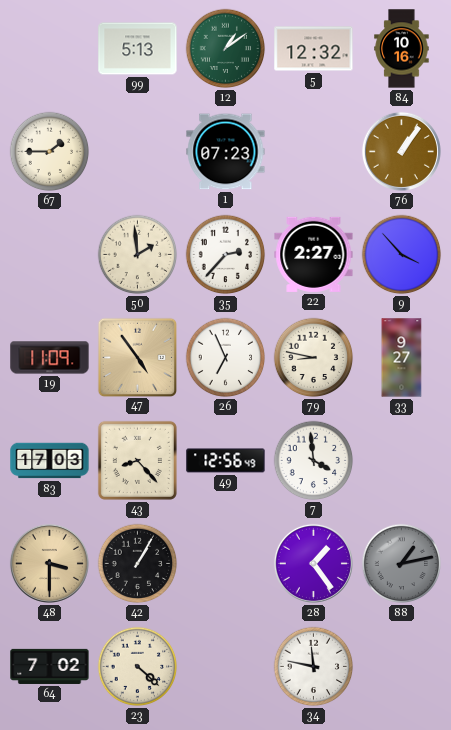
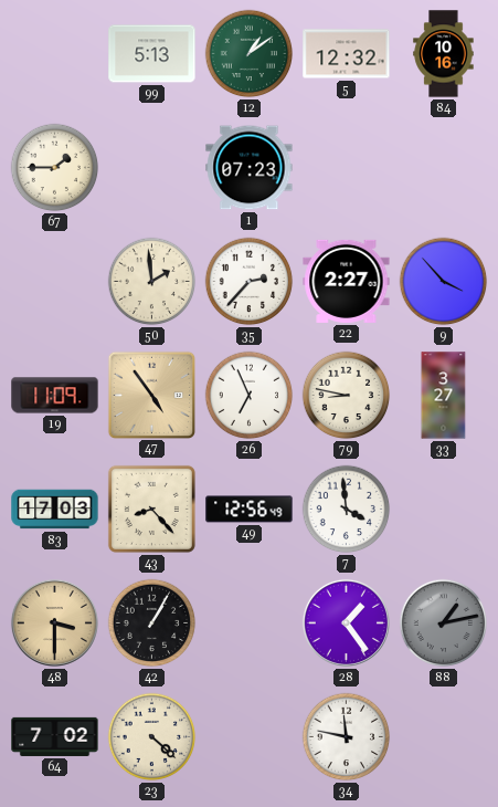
76: 1:06 -> none (401, 151)
33: 9:27 -> 3:27 (444, 396)
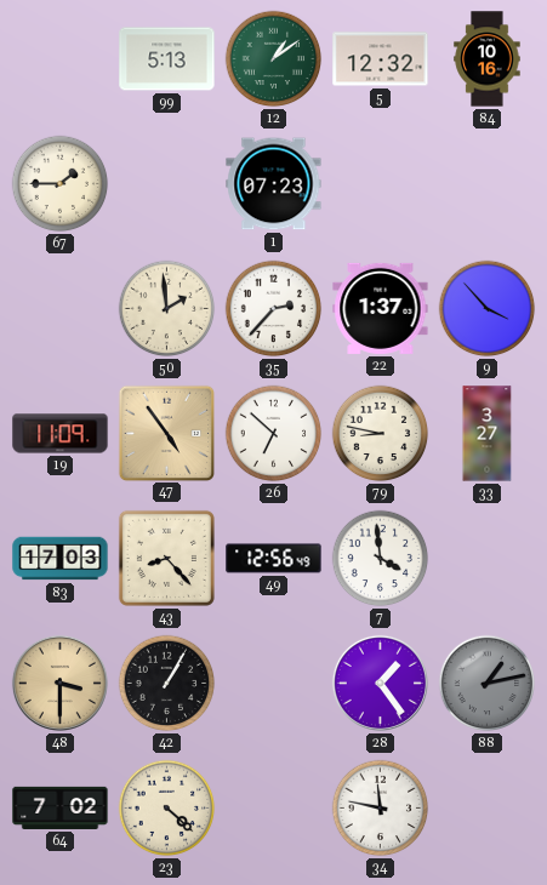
22: 2:27 -> 1:37 (381, 308)
26: 6:56 -> 6:52 (274, 434)
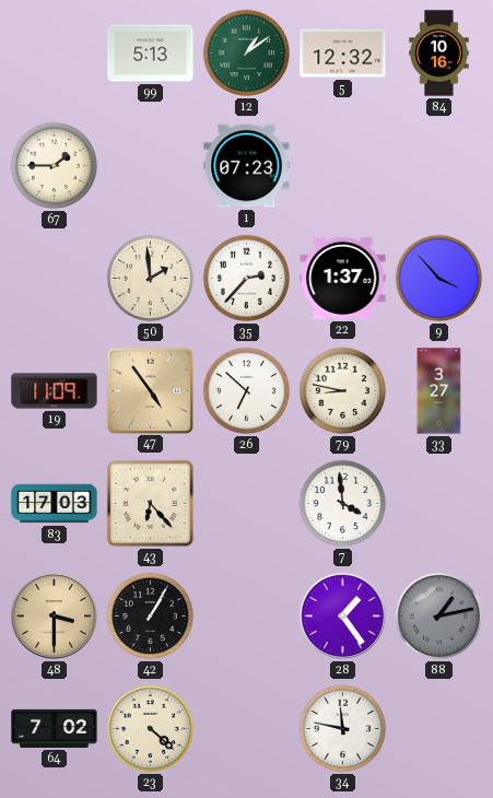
43: 8:23 -> 6:23 (150, 503)
49: 12:56 -> none (274, 559)
